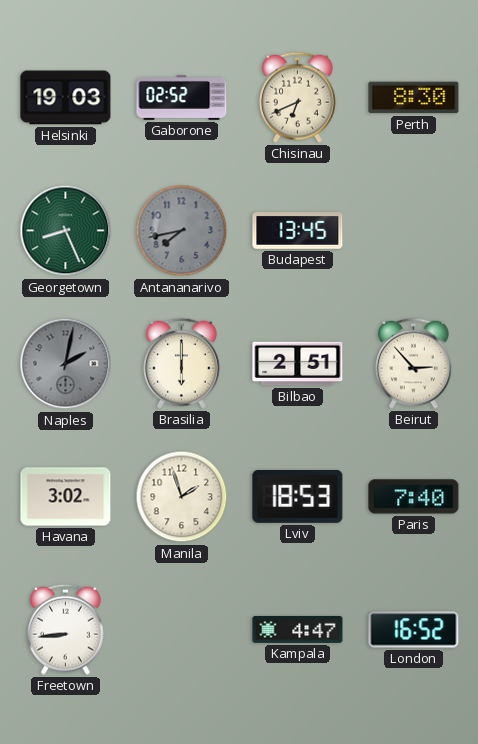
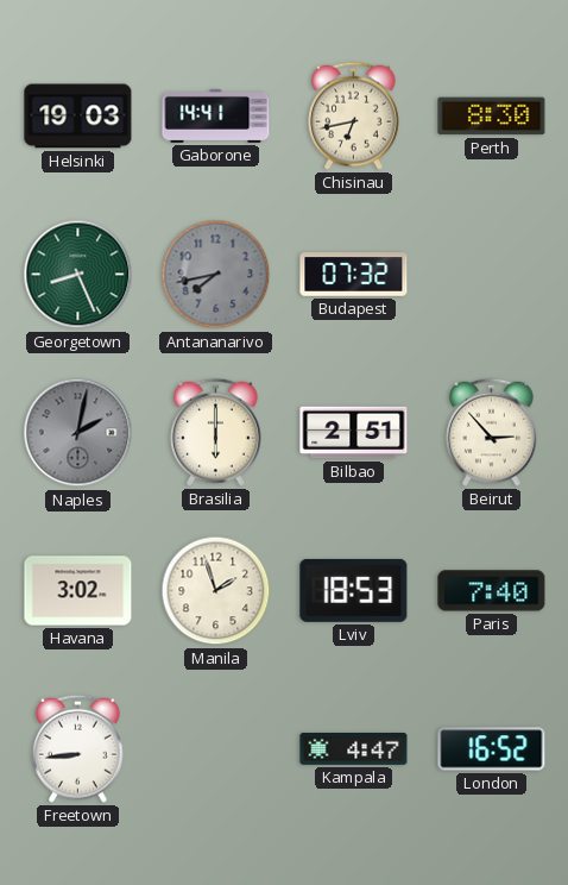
Gaborone: 02:52 -> 14:41 (216, 115)
Chisinau: 6:41 -> 6:43 (354, 115)
Budapest: 13:45 -> 07:32 (354, 275)
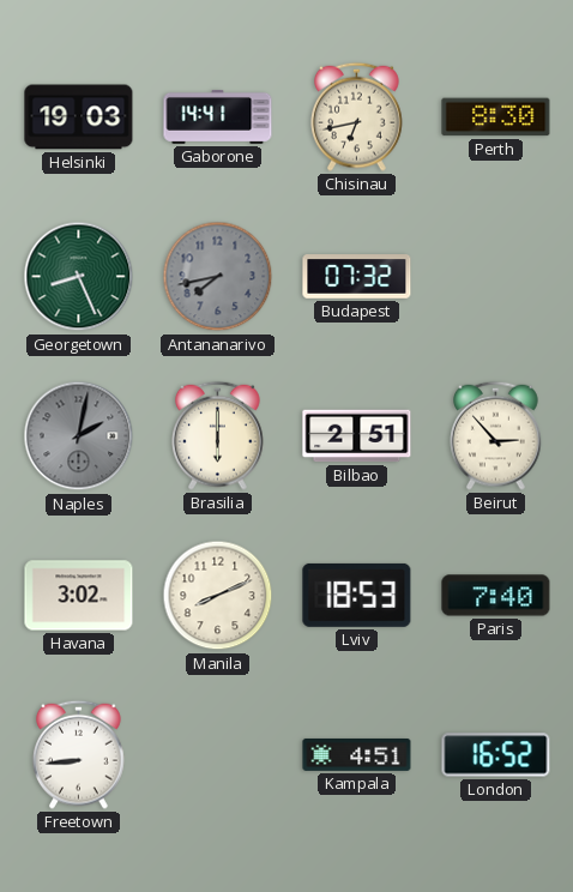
Manila: 1:57 -> 8:11 (218, 596)
Kampala: 4:47 -> 4:51 (357, 754)
